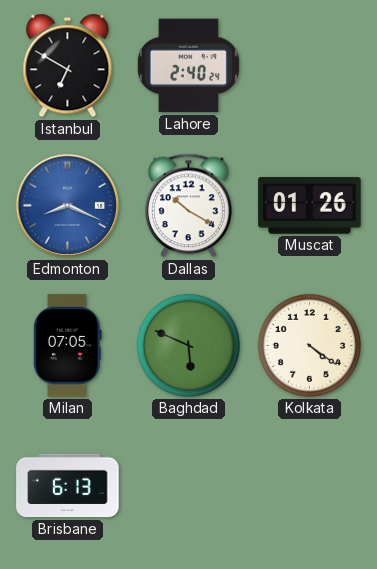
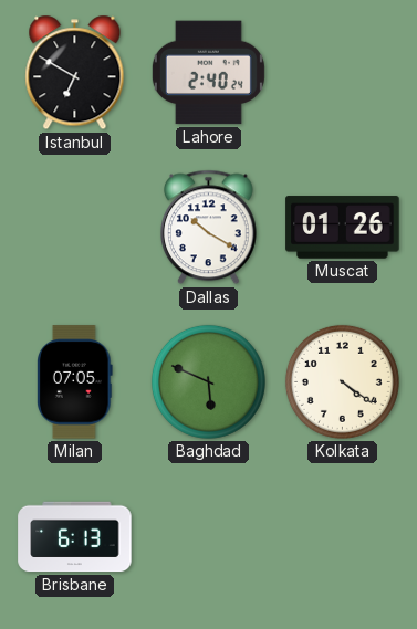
Edmonton: 8:19 -> none (68, 206)
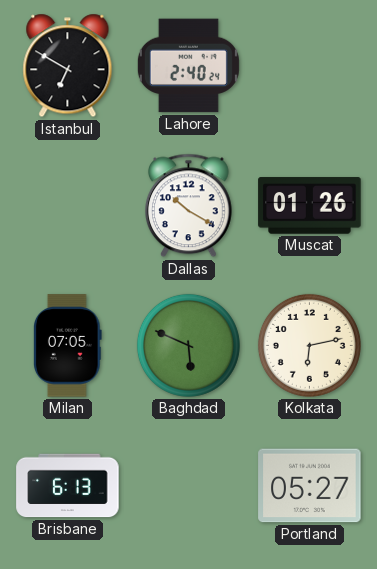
Kolkata: 4:21 -> 6:13 (309, 345)
Portland: none -> 05:27 (310, 486)
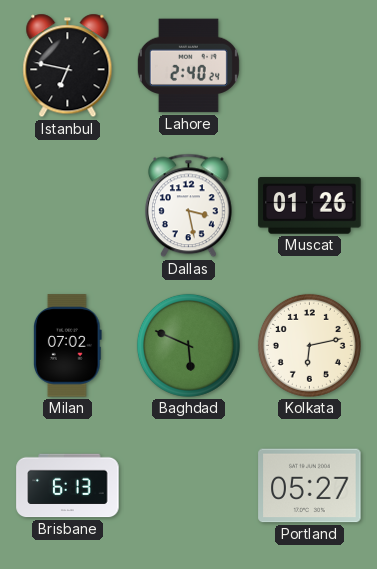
Istanbul: 6:50 -> 6:47 (68, 66)
Dallas: 10:20 -> 3:28 (189, 206)
Milan: 07:05 -> 07:02 (68, 346)
